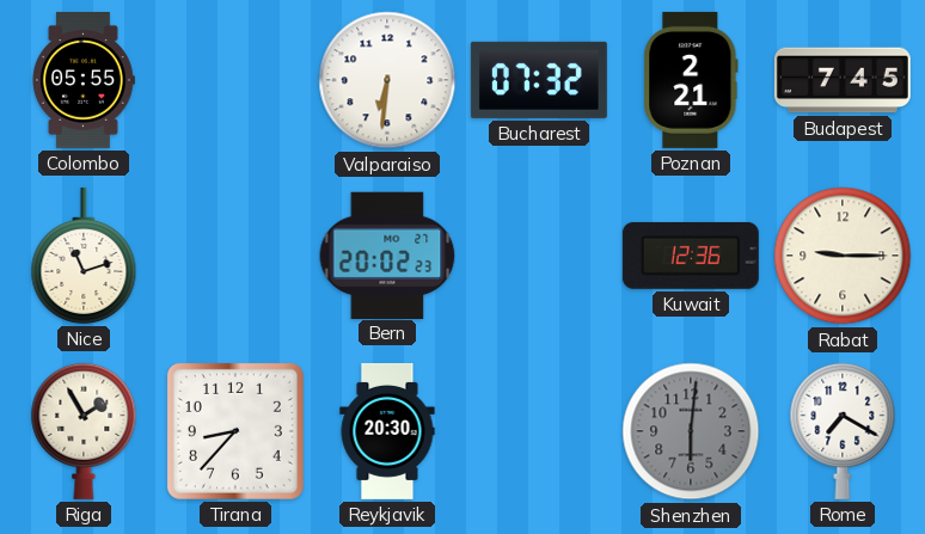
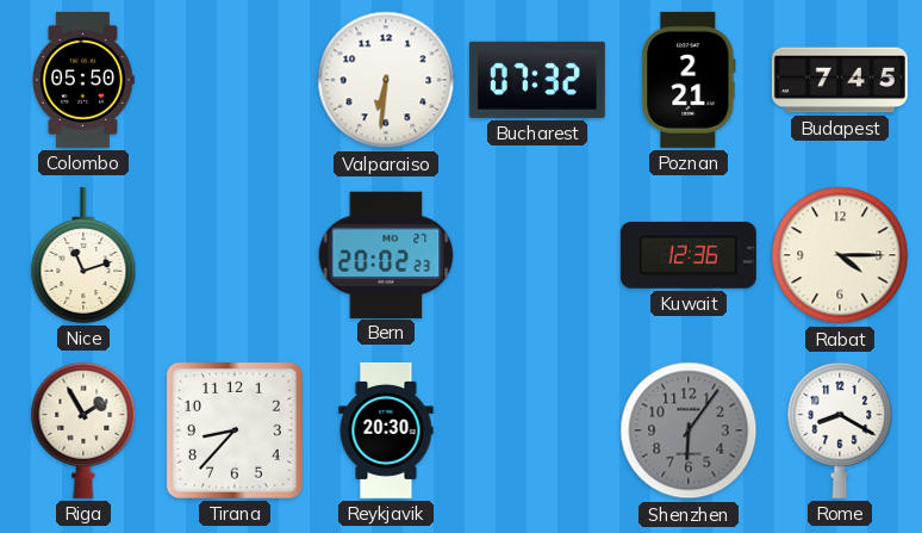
Colombo: 05:55 -> 05:50 (82, 80)
Rabat: 9:15 -> 4:15 (840, 255)
Shenzhen: 6:01 -> 6:06 (689, 430)
Rome: 7:20 -> 8:20 (840, 430)
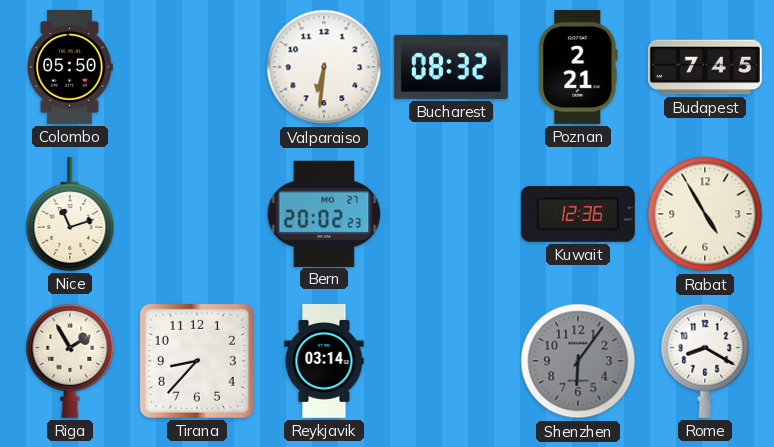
Bucharest: 07:32 -> 08:32 (451, 67)
Rabat: 4:15 -> 4:55 (705, 214)
Reykjavik: 20:30 -> 03:14 (324, 361)
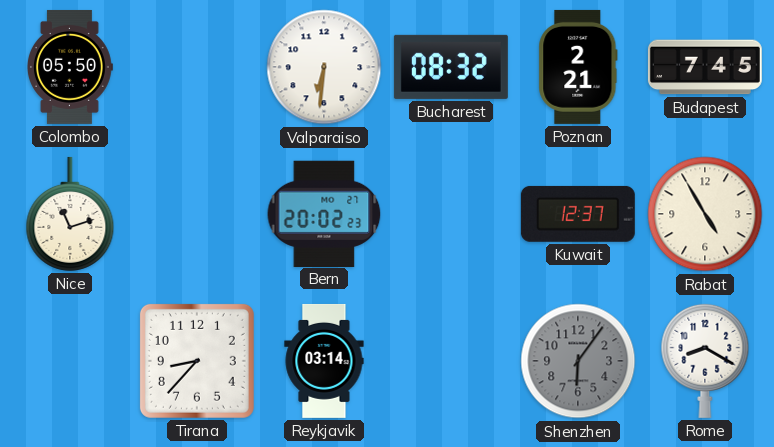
Kuwait: 12:36 -> 12:37 (578, 214)
Riga: 1:55 -> none (70, 361)
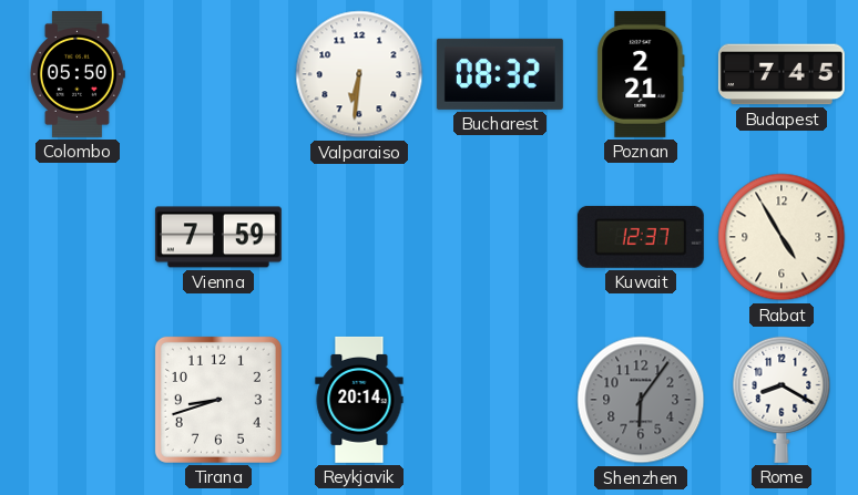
Nice: 11:12 -> none (70, 214)
Vienna: none -> 7:59 (218, 237)
Bern: 20:02 -> none (324, 213)
Tirana: 8:37 -> 8:42 (218, 400)
Reykjavik: 03:14 -> 20:14 (359, 400)
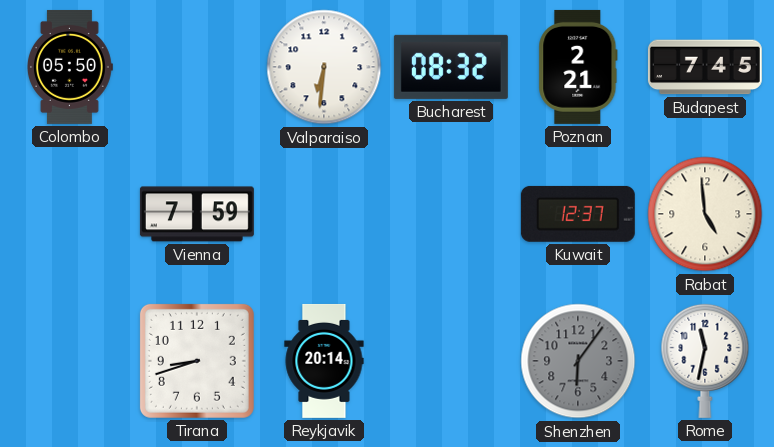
Rabat: 4:55 -> 4:59 (705, 214)
Rome: 8:20 -> 11:32 (705, 361)
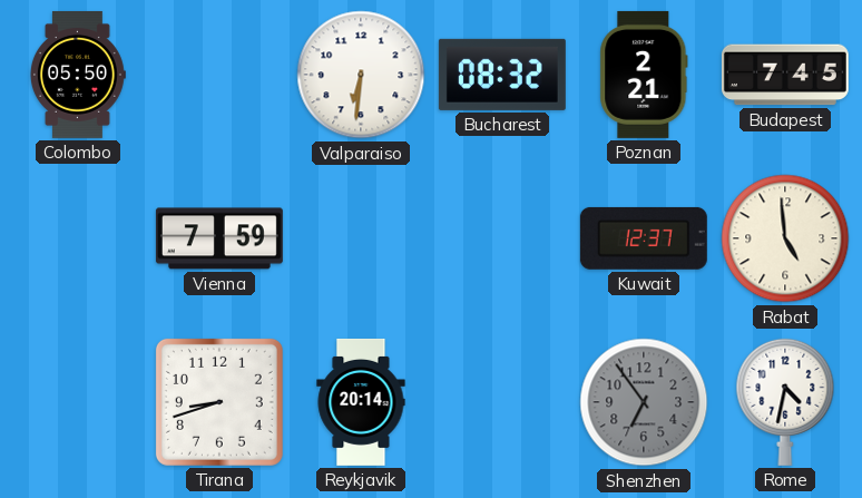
Shenzhen: 6:06 -> 6:54 (644, 402)
Rome: 11:32 -> 4:32 (785, 402)
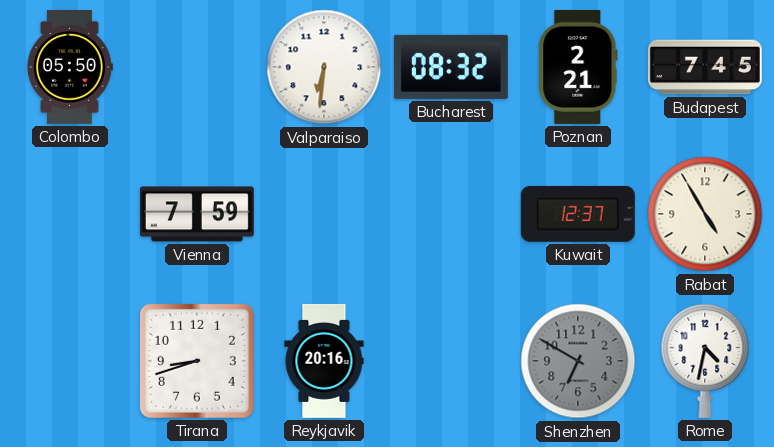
Rabat: 4:59 -> 4:55 (705, 214)
Reykjavik: 20:14 -> 20:16 (324, 361)
Shenzhen: 6:54 -> 6:50 (578, 361)
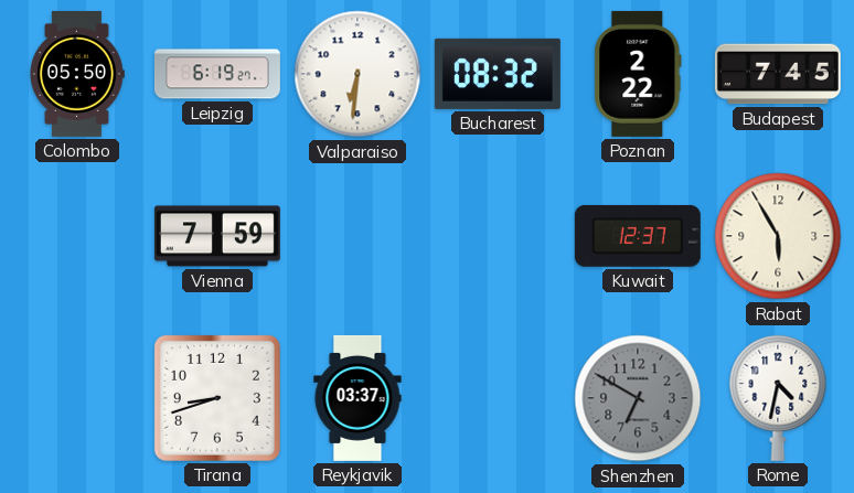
Leipzig: none -> 6:19 (217, 74)
Poznan: 2:21 -> 2:22 (638, 74)
Rabat: 4:55 -> 5:55 (778, 236)
Reykjavik: 20:16 -> 03:37 (357, 398)
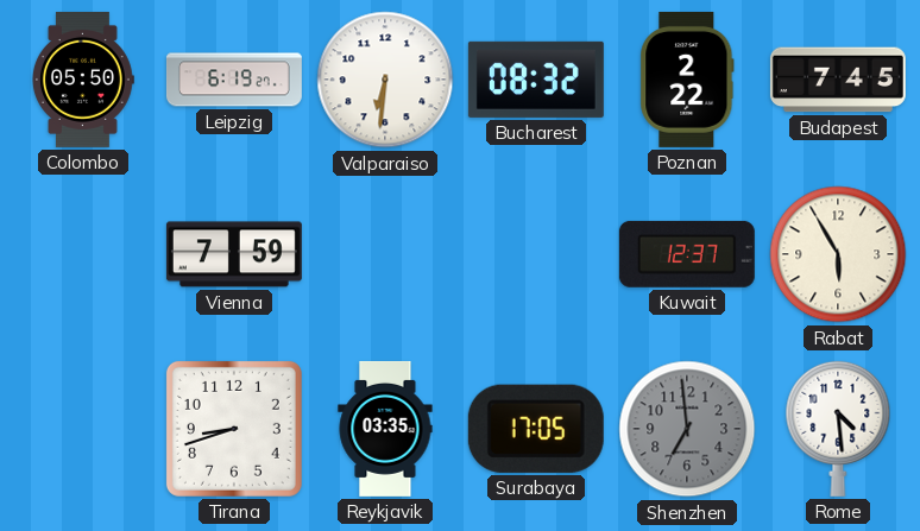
Reykjavik: 03:37 -> 03:35 (385, 429)
Surabaya: none -> 17:05 (536, 429)
Shenzhen: 6:50 -> 6:59 (687, 429)
Rome: 4:32 -> 4:29 (838, 429)
